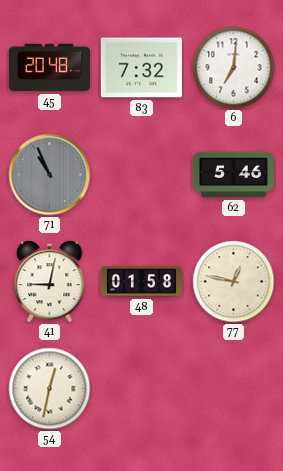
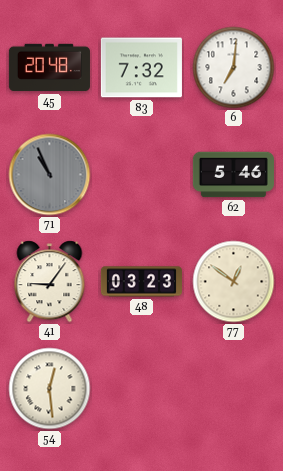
41: 9:02 -> 9:06 (50, 282)
48: 01:58 -> 03:23 (141, 282)
77: 12:47 -> 12:51 (234, 282)
54: 12:32 -> 12:29 (50, 389)
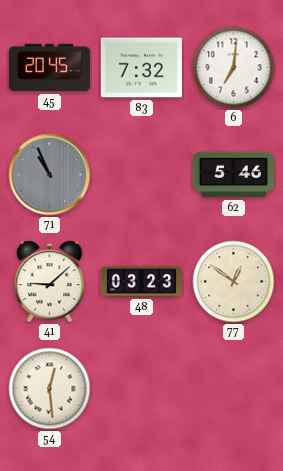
45: 20:48 -> 20:45 (49, 68)
41: 9:06 -> 9:08 (50, 282)
